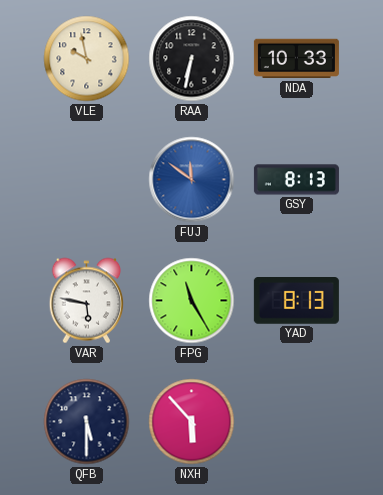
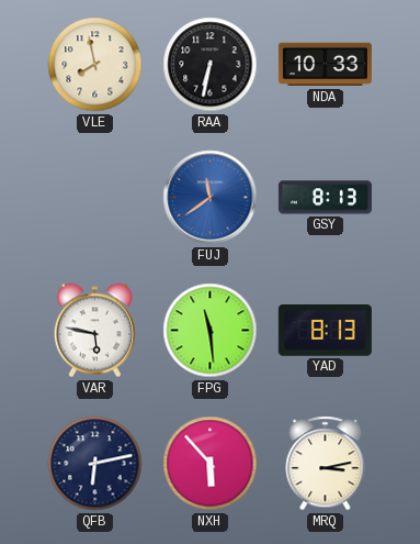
VLE: 9:58 -> 7:58 (95, 65)
FUJ: 11:51 -> 11:39 (211, 198)
FPG: 11:25 -> 11:29 (211, 331)
QFB: 5:30 -> 6:13 (95, 464)
MRQ: none -> 3:13 (326, 464)
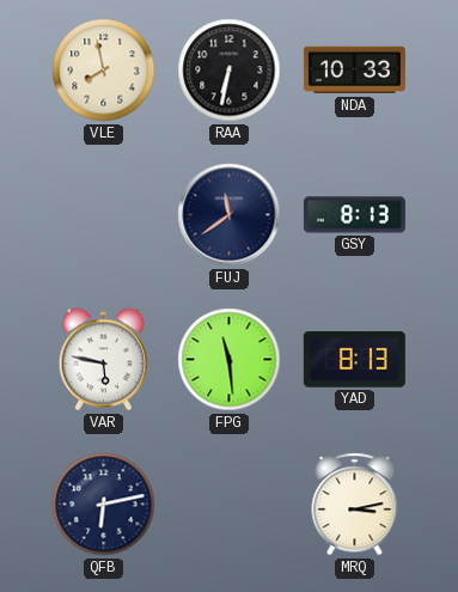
FUJ dial: blue -> navy (230, 215)
NXH: 5:53 -> none (211, 464)
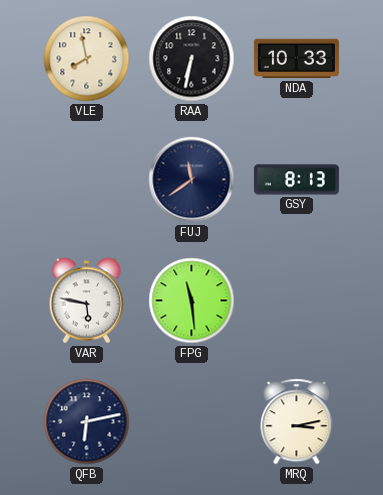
YAD: 8:13 -> none (354, 360)
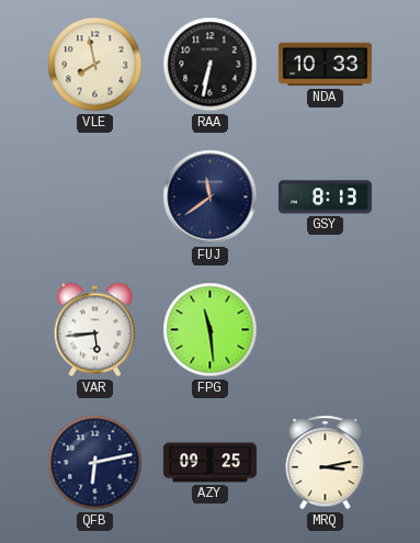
VAR: 5:47 -> 5:44 (94, 330)
AZY: none -> 09:25 (209, 463)
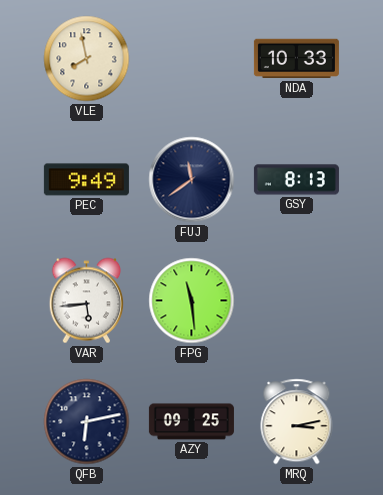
RAA: 6:32 -> none (211, 65)
PEC: none -> 9:49 (86, 180)
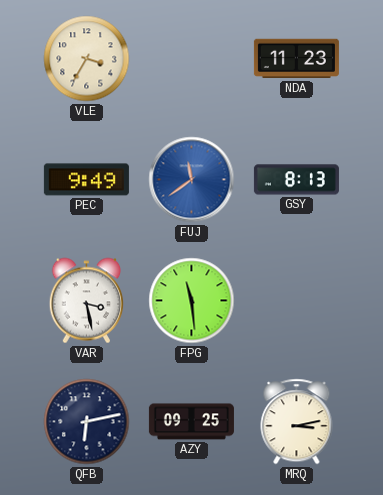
VLE: 7:58 -> 3:35 (87, 59)
NDA: 10:33 -> 11:23 (296, 59)
FUJ dial: navy -> blue (192, 180)
VAR: 5:44 -> 3:28 (86, 301)
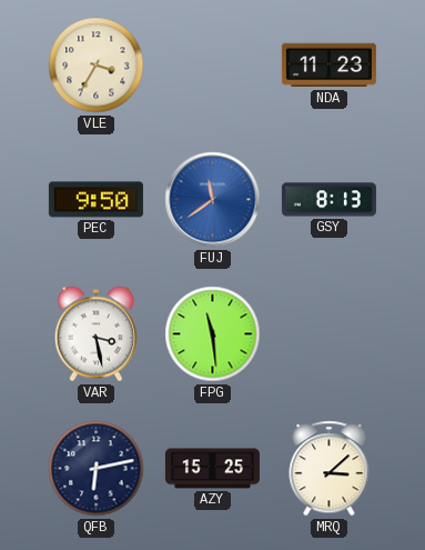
PEC: 9:49 -> 9:50 (95, 200)
AZY: 09:25 -> 15:25 (212, 469)
MRQ: 3:13 -> 3:08 (330, 469)
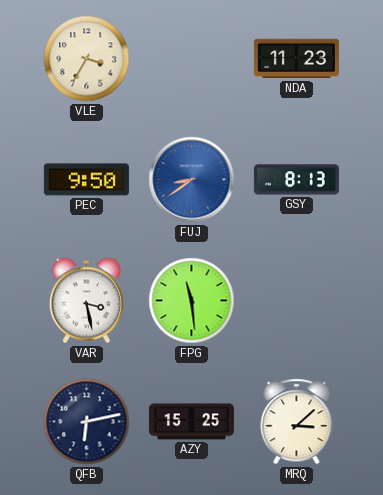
FUJ: 11:39 -> 8:39 (192, 180)
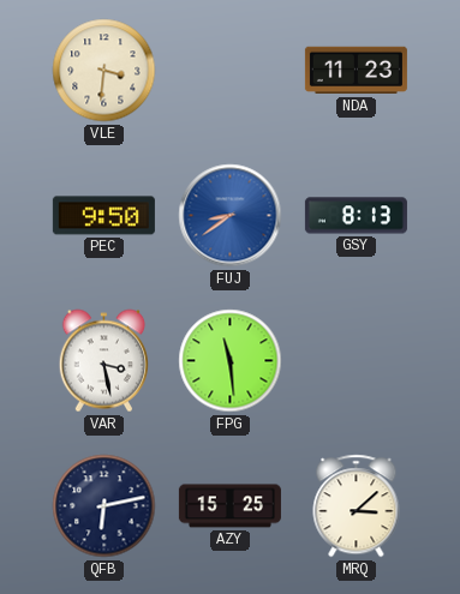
VLE: 3:35 -> 3:31 (104, 71)
